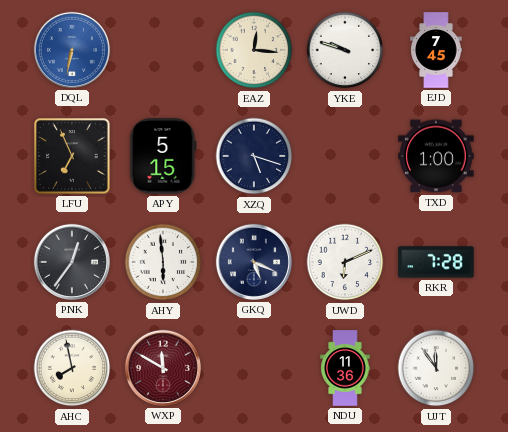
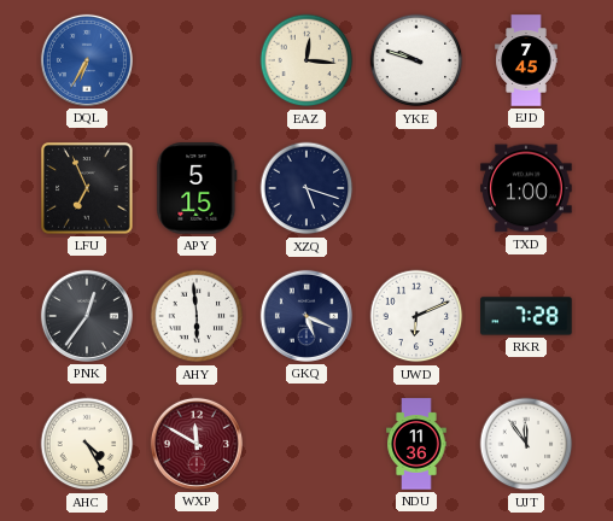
DQL: 6:32 -> 6:35 (87, 60)
AHC: 7:58 -> 4:25 (87, 444)
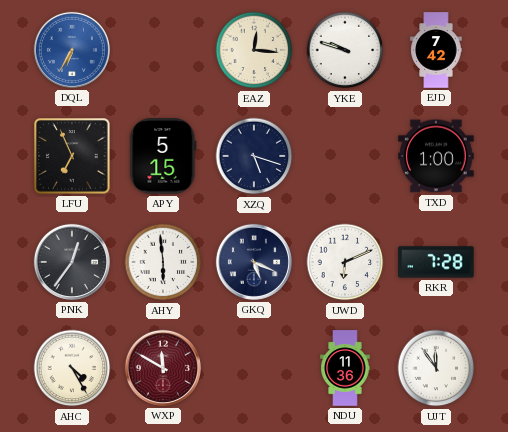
EJD: 7:45 -> 7:42 (436, 50)
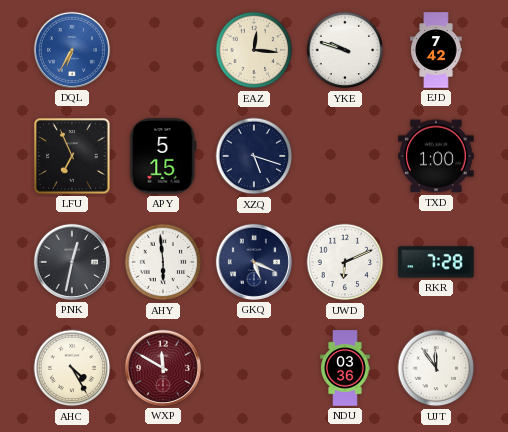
PNK: 12:36 -> 12:32 (72, 262)
NDU: 11:36 -> 03:36 (345, 368)
